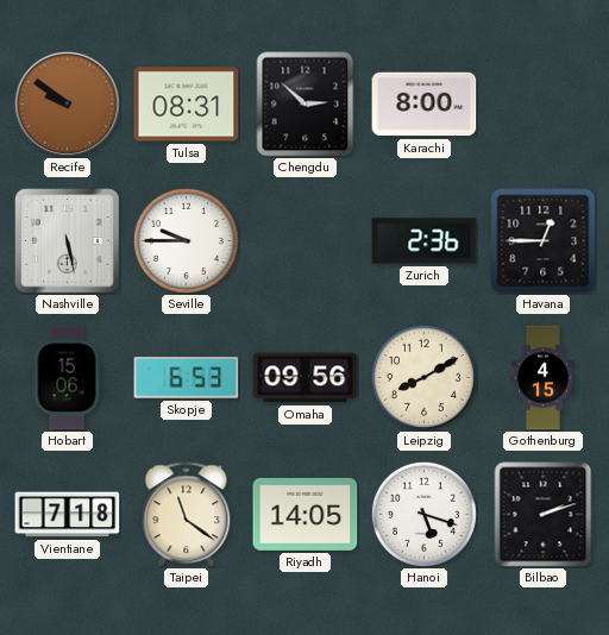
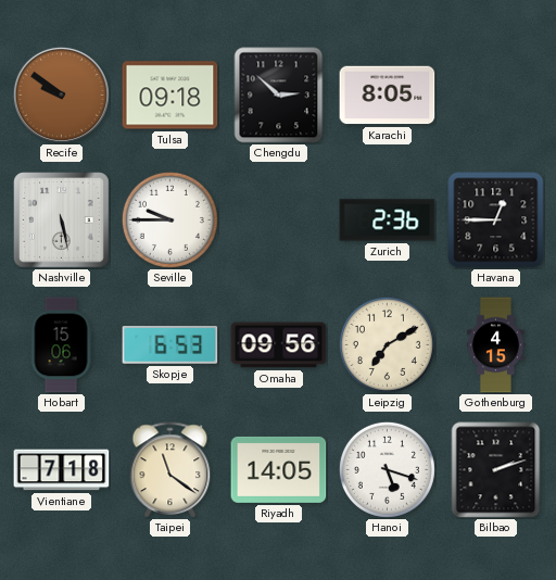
Tulsa: 08:31 -> 09:18 (170, 96)
Karachi: 8:00 -> 8:05 (388, 96)
Leipzig: 8:10 -> 7:10 (387, 344)
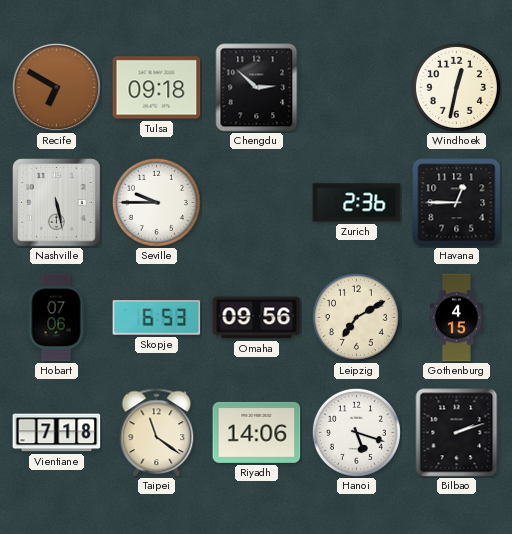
Recife: 9:51 -> 6:50 (56, 87)
Karachi: 8:05 -> none (388, 96)
Windhoek: none -> 12:32 (456, 87)
Hobart: 15:06 -> 07:06 (56, 318)
Riyadh: 14:05 -> 14:06 (257, 432)
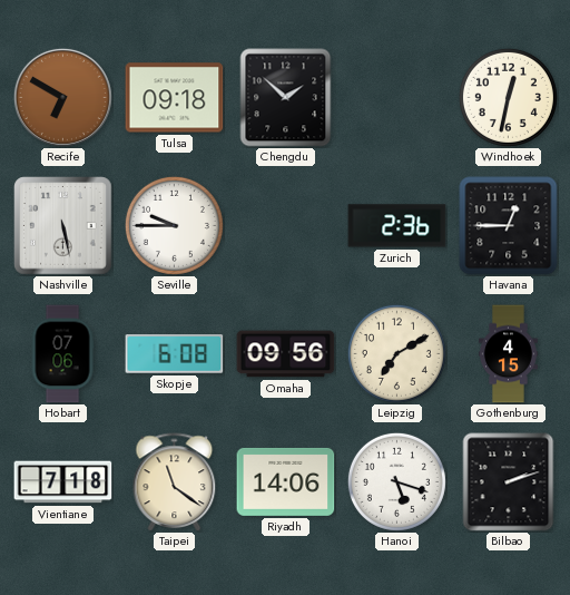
Chengdu: 2:52 -> 1:52 (286, 98)
Skopje: 6:53 -> 6:08 (175, 354)
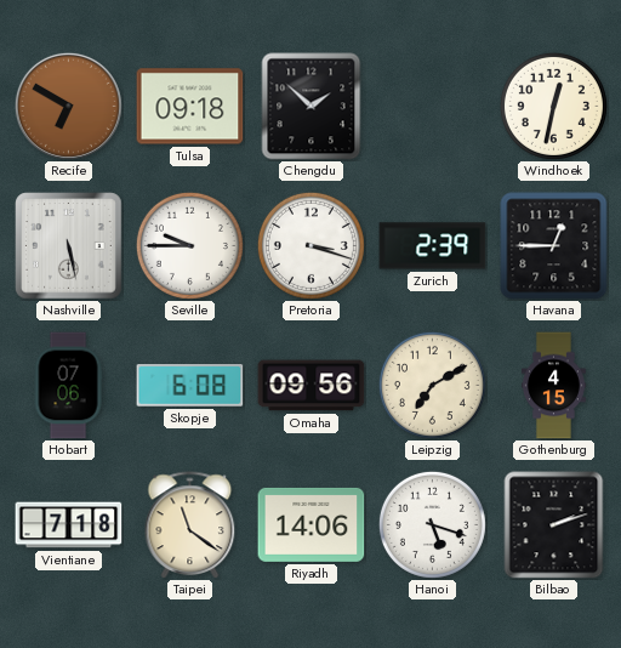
Pretoria: none -> 3:18 (310, 245)
Zurich: 2:36 -> 2:39 (433, 246)
